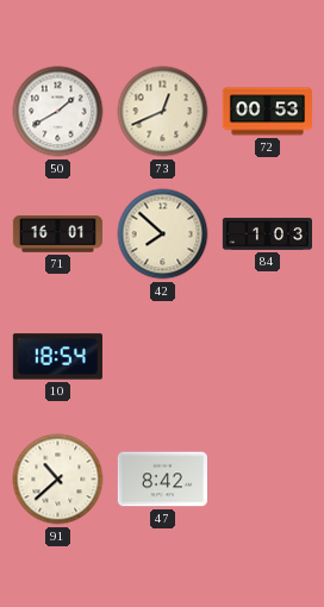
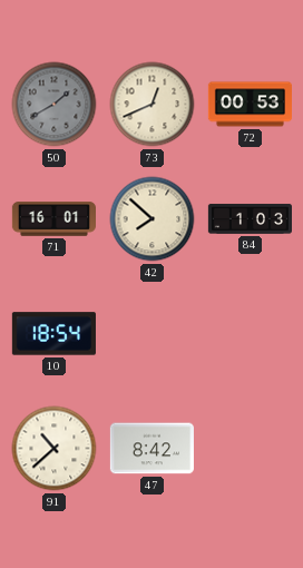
50 dial: white -> grey (55, 105)
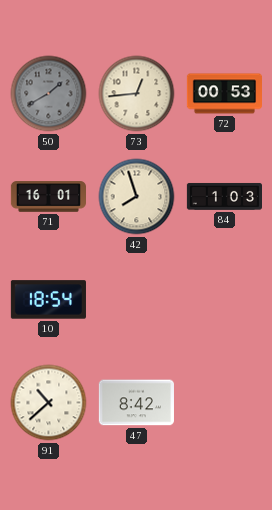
73: 12:41 -> 12:44 (137, 94)
42: 7:52 -> 7:57 (137, 197)
